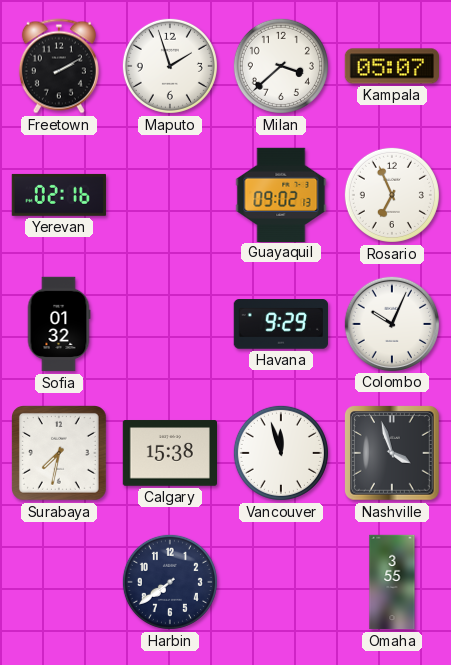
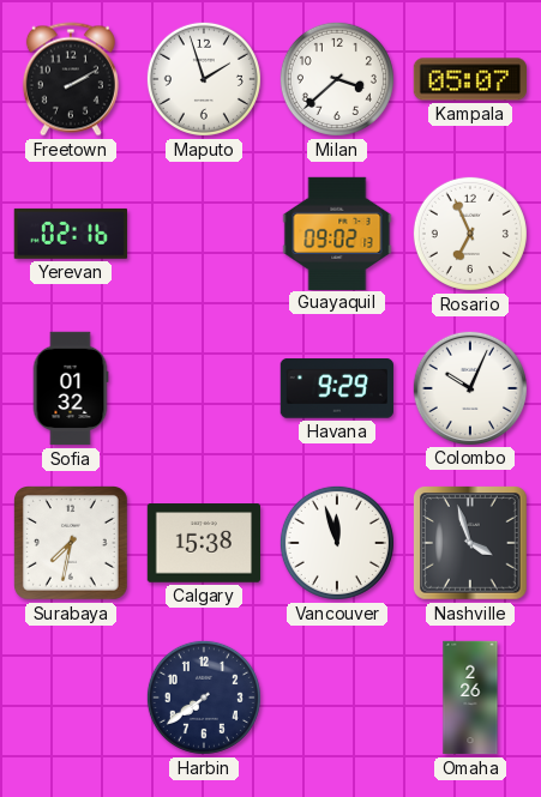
Omaha: 3:55 -> 2:26 (470, 698)
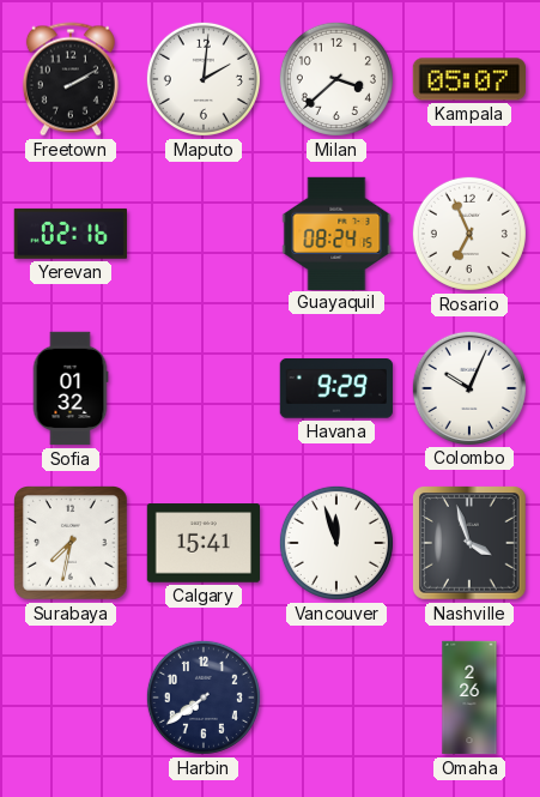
Maputo: 1:57 -> 2:01 (204, 79)
Guayaquil: 09:02 -> 08:24 (336, 233)
Calgary: 15:38 -> 15:41 (202, 543)
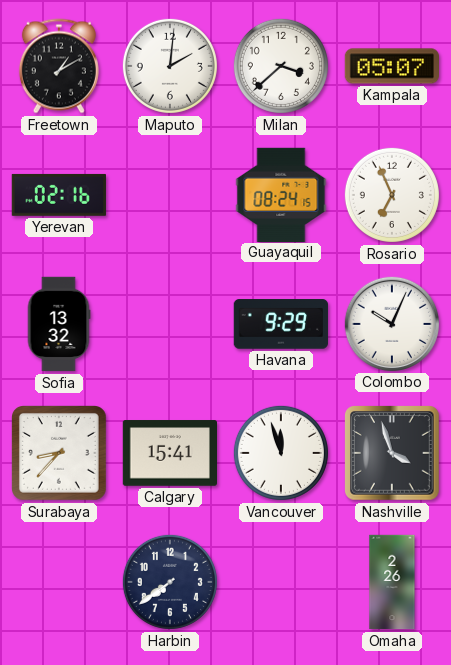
Freetown: 2:10 -> 1:10 (59, 66)
Sofia: 01:32 -> 13:32 (59, 324)
Surabaya: 7:32 -> 8:37 (60, 454)
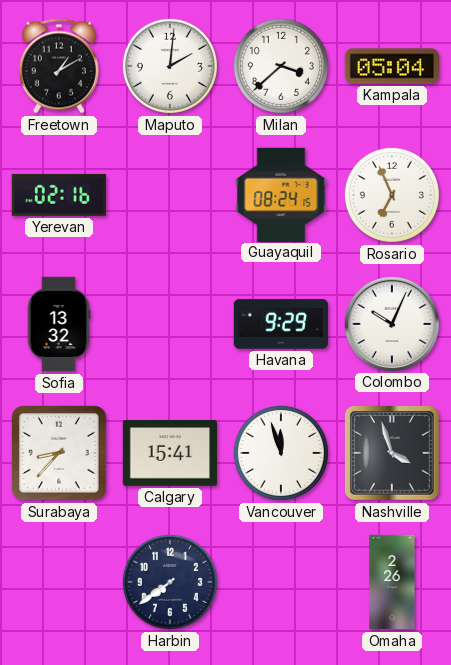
Kampala: 05:07 -> 05:04 (391, 66)
